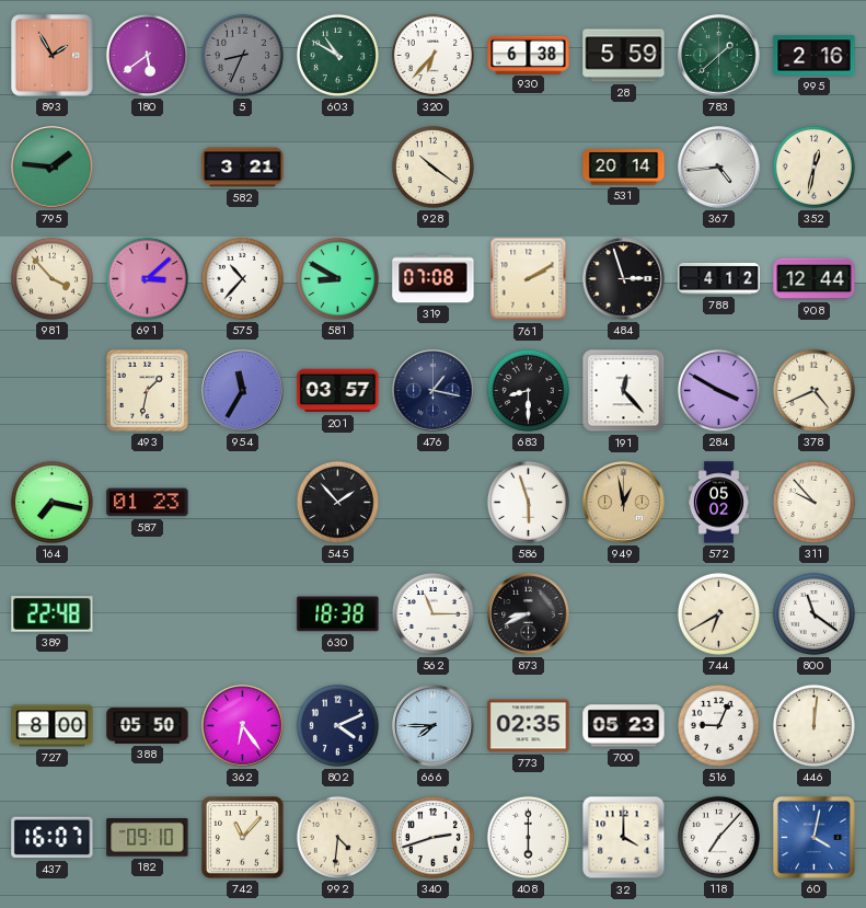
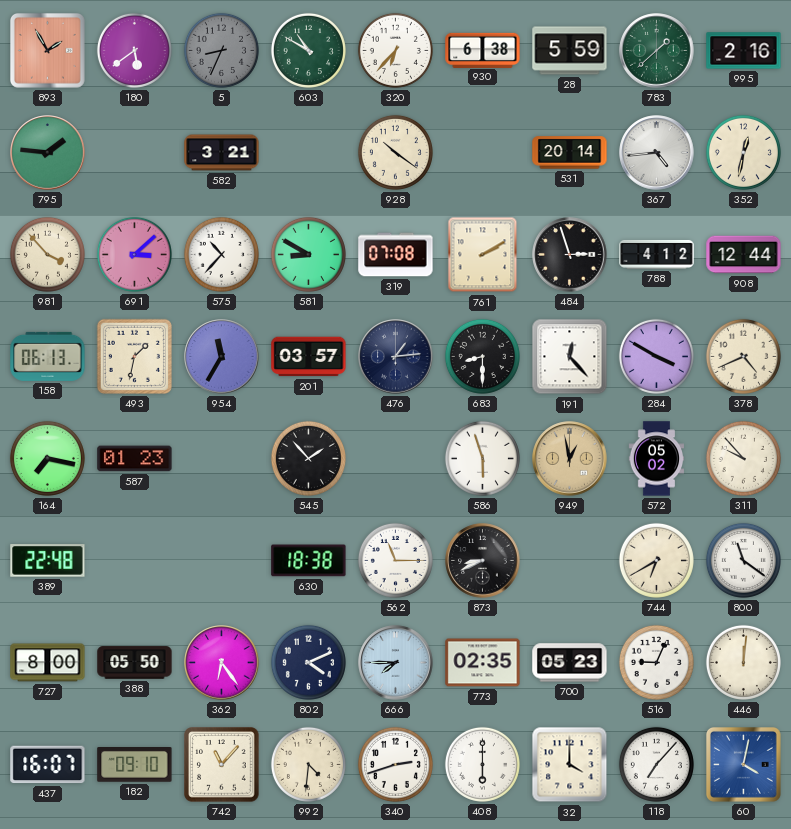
158: none -> 06:13 (48, 356)
476: 1:17 -> 1:14 (396, 357)
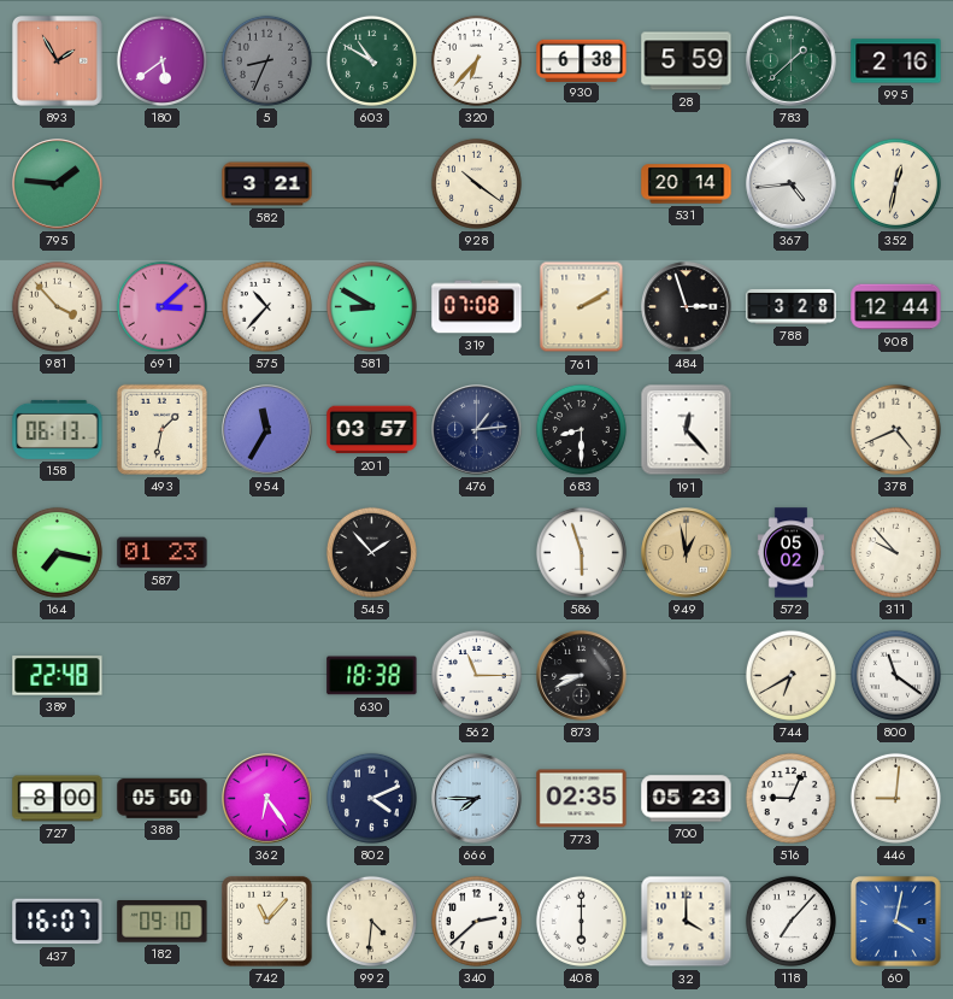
788: 4:12 -> 3:28 (792, 306)
284: 3:50 -> none (656, 356)
446: 12:01 -> 9:01 (895, 798)
340: 2:42 -> 2:38 (476, 921)
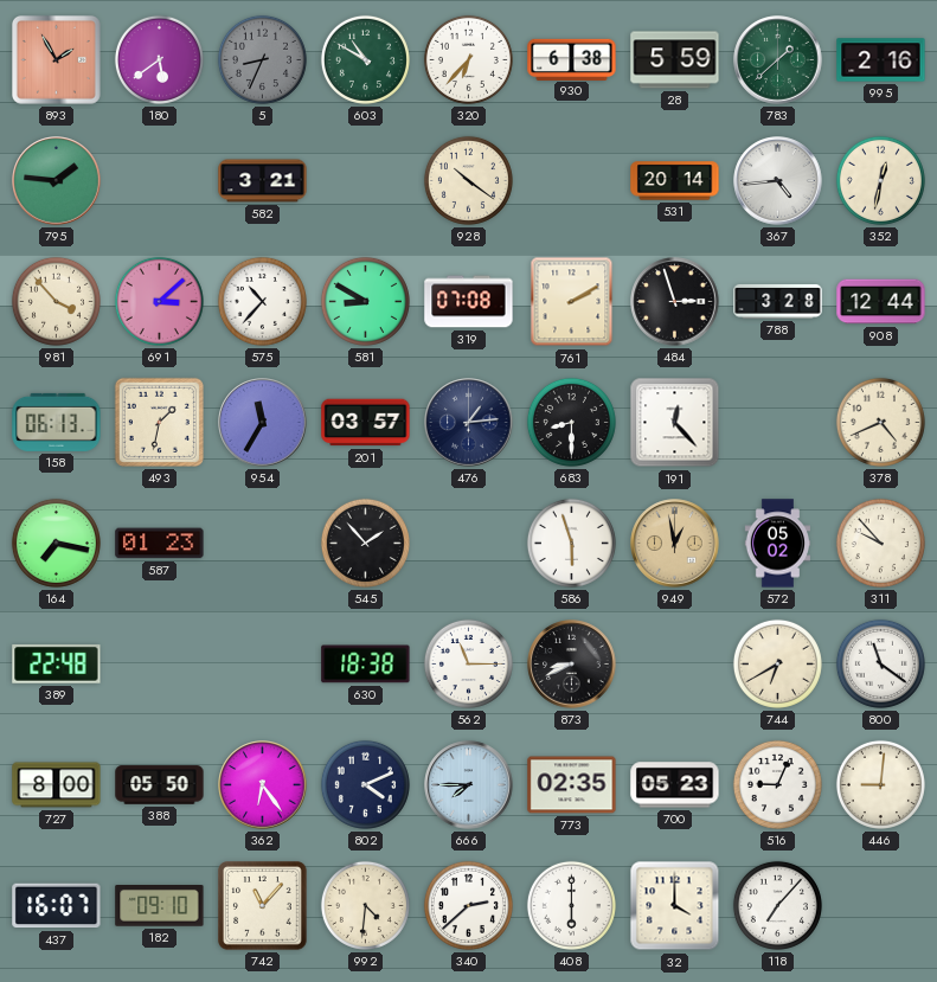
60: 4:02 -> none (896, 922)
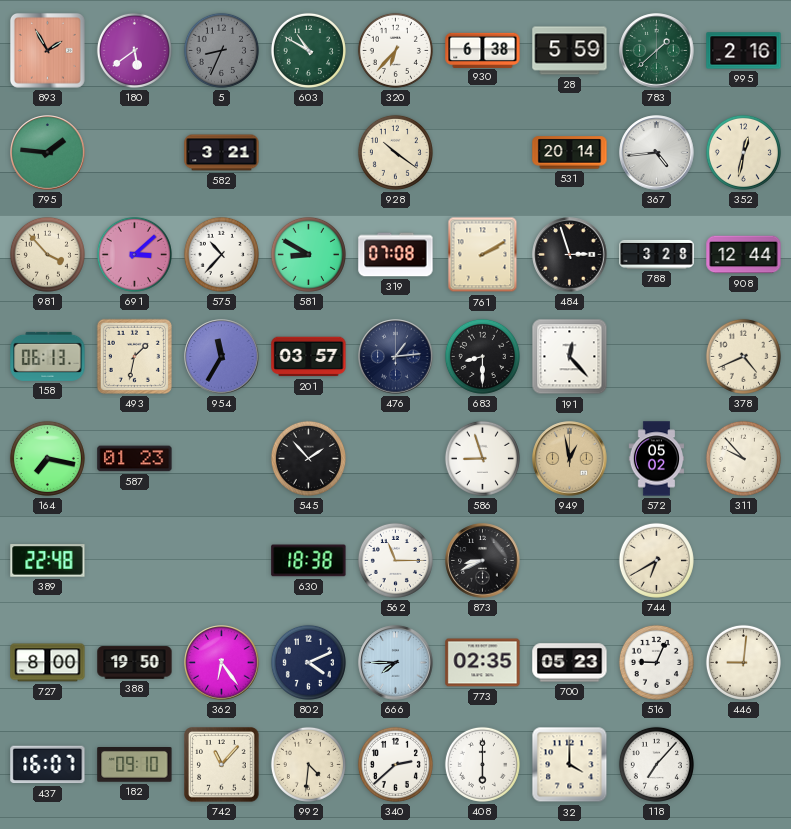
586: 5:57 -> 8:57 (482, 458)
800: 11:21 -> none (880, 663)
388: 05:50 -> 19:50 (135, 663)
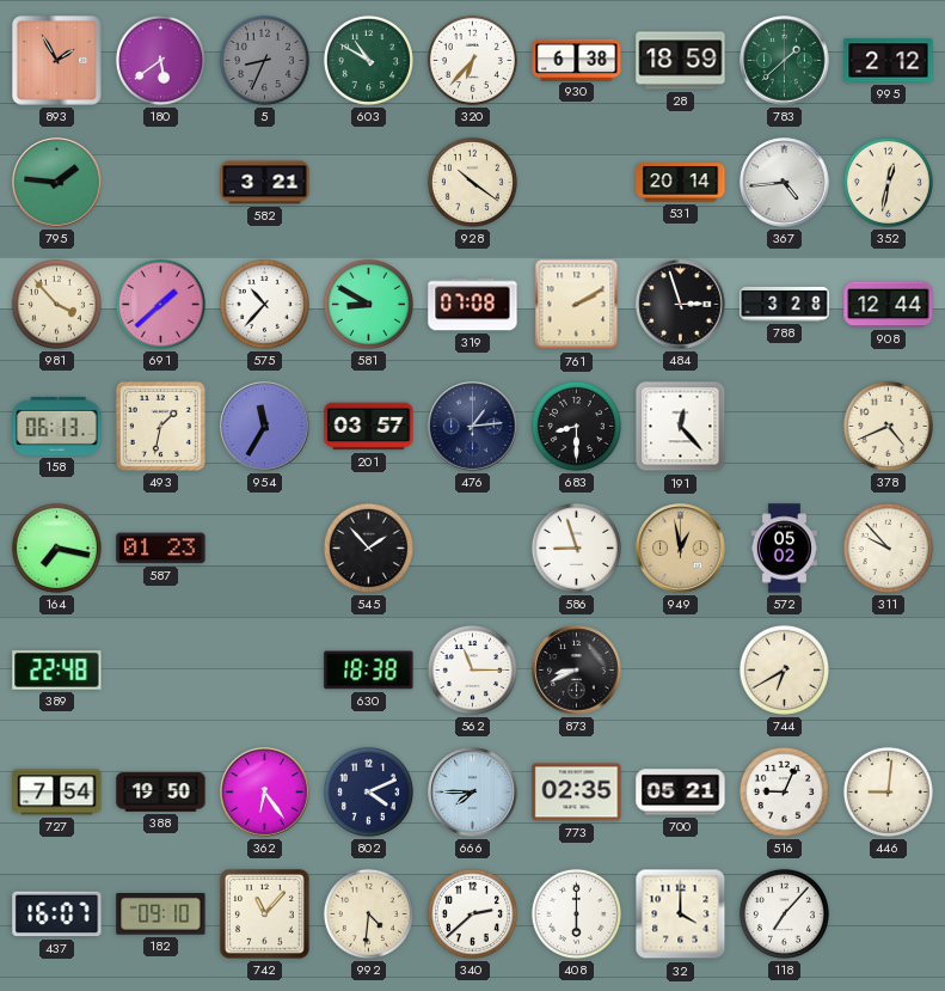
28: 5:59 -> 18:59 (681, 61)
995: 2:16 -> 2:12 (889, 61)
691: 3:08 -> 1:38 (160, 304)
727: 8:00 -> 7:54 (57, 793)
700: 05:23 -> 05:21 (681, 793)
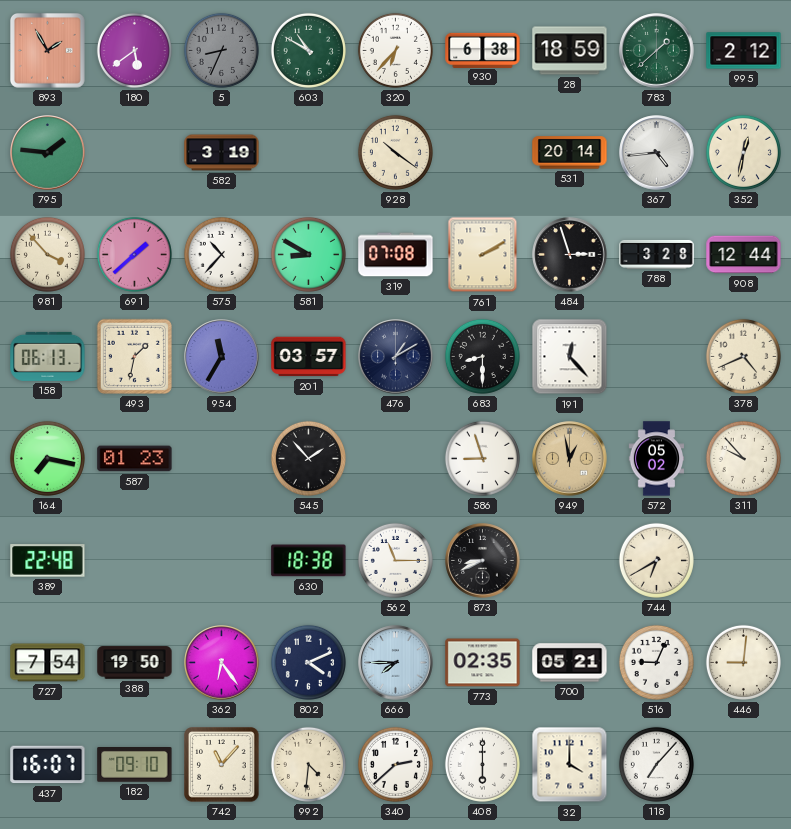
582: 3:21 -> 3:19 (222, 153)
476: 1:14 -> 1:10 (396, 357)
